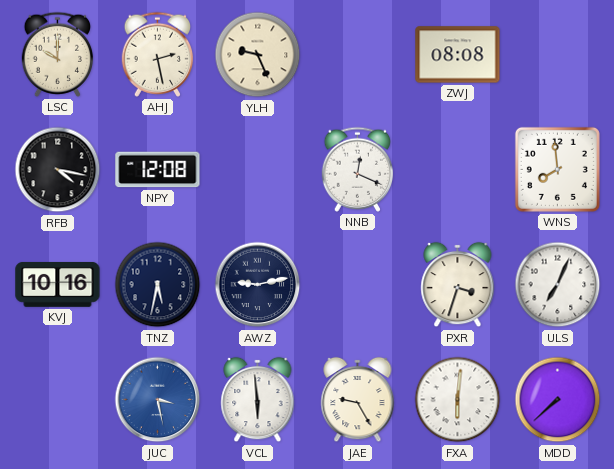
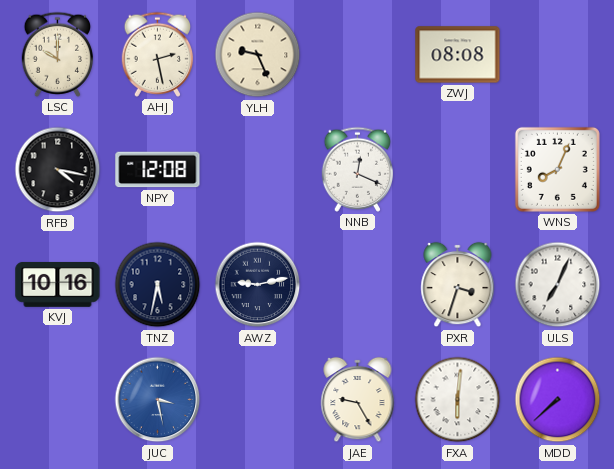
WNS: 7:59 -> 8:04 (557, 169)
VCL: 5:59 -> none (258, 400)
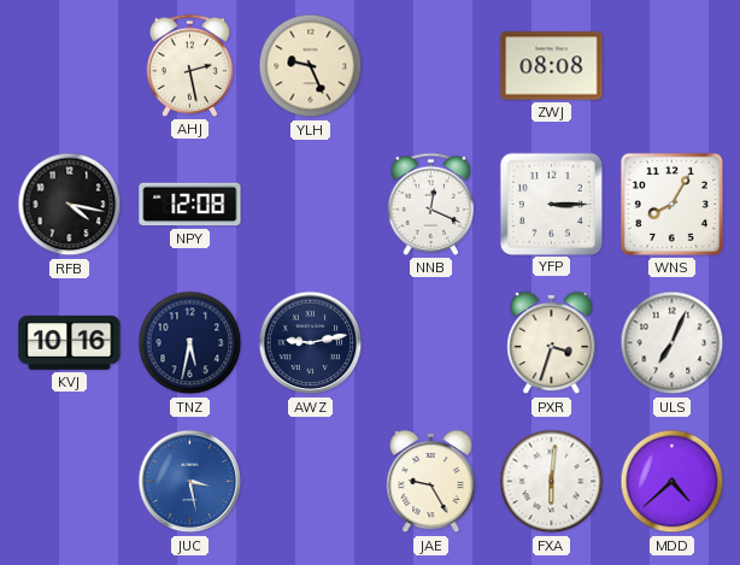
LSC: 10:00 -> none (58, 54)
YFP: none -> 3:15 (551, 204)
WNS: 8:04 -> 8:05 (671, 204)
MDD: 7:38 -> 4:38 (673, 482)
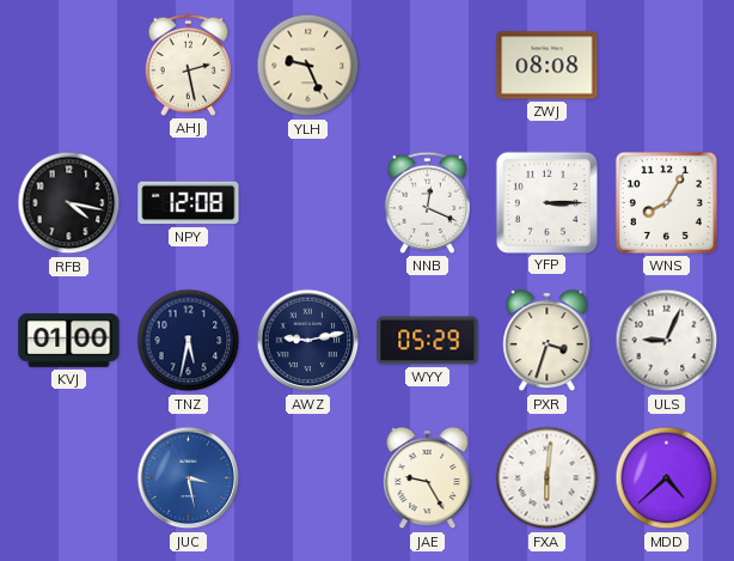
KVJ: 10:16 -> 01:00 (69, 341)
WYY: none -> 05:29 (428, 341)
ULS: 7:04 -> 9:04 (667, 341)
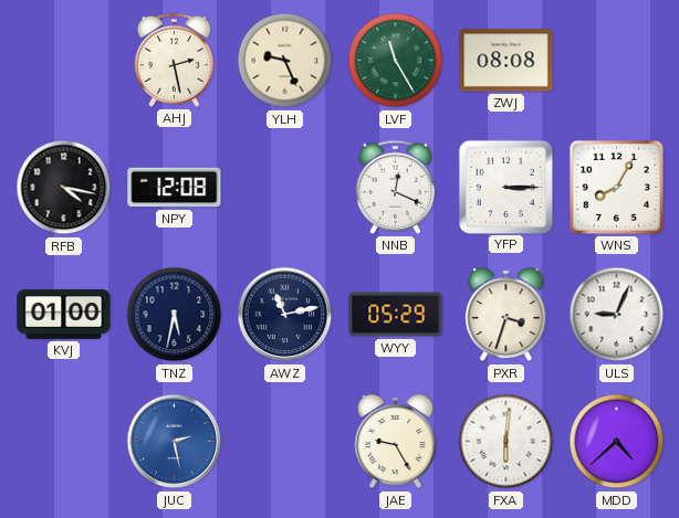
LVF: none -> 11:25 (396, 61)
AWZ: 9:13 -> 11:13 (285, 315)
JUC: 3:28 -> 2:28 (175, 442)
